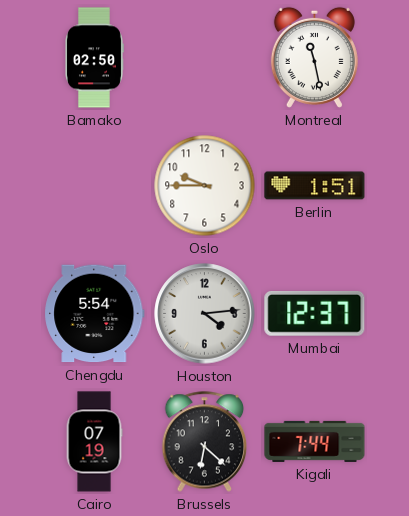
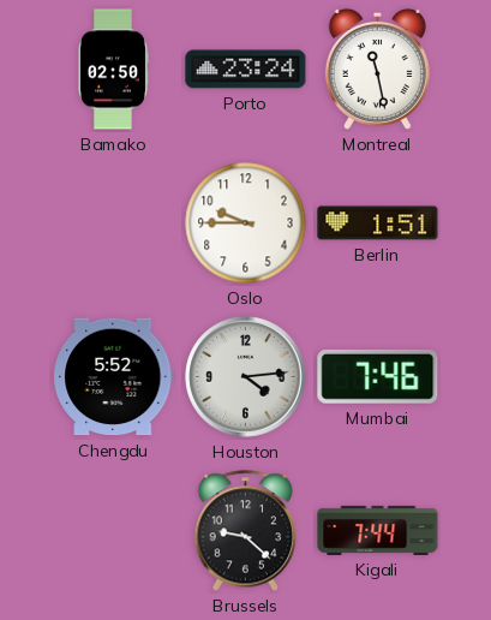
Porto: none -> 23:24 (246, 70)
Chengdu: 5:54 -> 5:52 (114, 377)
Mumbai: 12:37 -> 7:46 (378, 376)
Cairo: 07:19 -> none (94, 442)
Brussels: 6:22 -> 9:22 (246, 531)
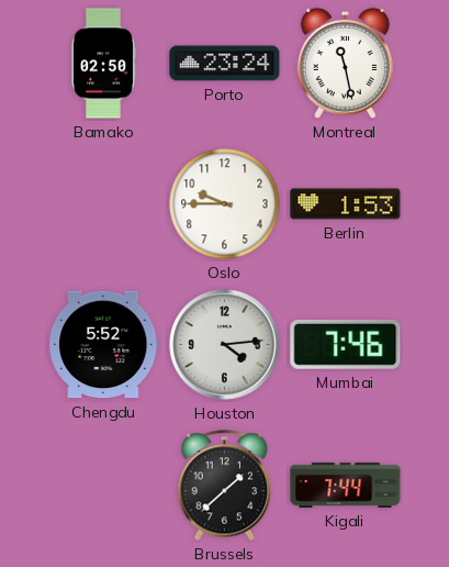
Berlin: 1:51 -> 1:53 (346, 204)
Brussels: 9:22 -> 1:38 (225, 486)
